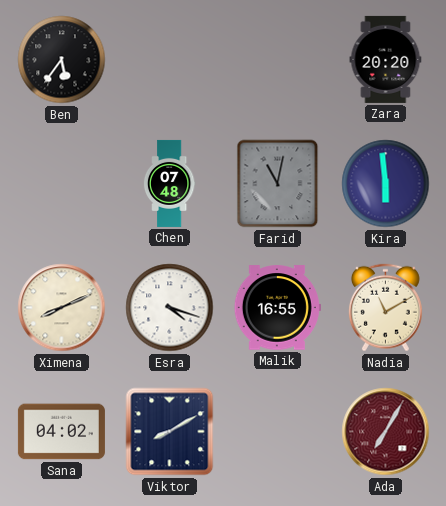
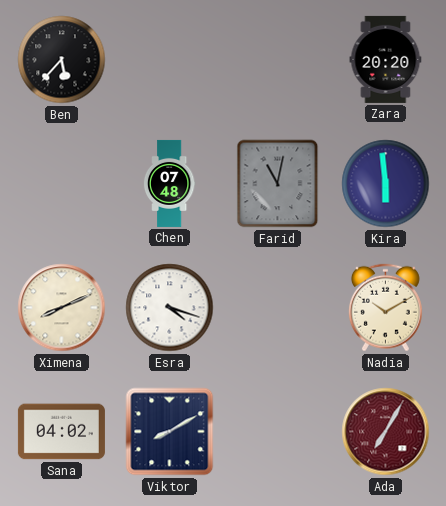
Ben: 5:36 -> 5:37 (62, 60)
Malik: 16:55 -> none (277, 308)
Nadia: 11:10 -> 10:10 (385, 308)
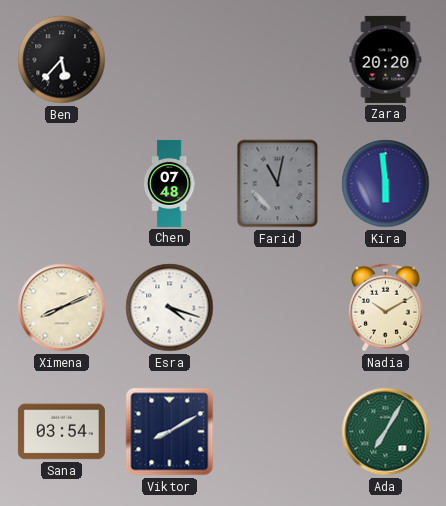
Sana: 04:02 -> 03:54 (61, 432)
Ada dial: burgundy -> green (386, 432)
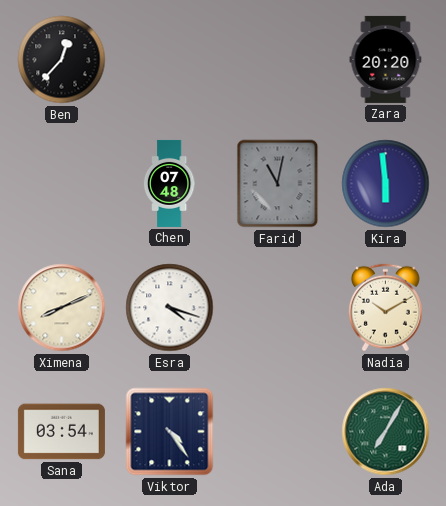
Ben: 5:37 -> 12:37 (62, 60)
Viktor: 8:10 -> 4:24 (170, 432)
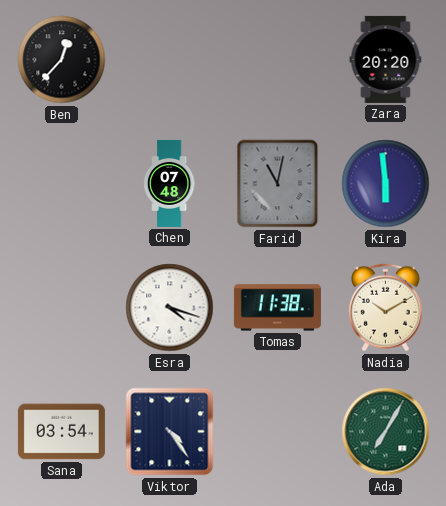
Ximena: 8:11 -> none (62, 308)
Tomas: none -> 11:38 (277, 308)
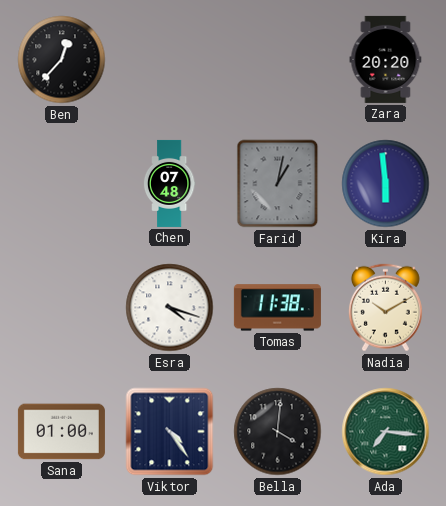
Farid: 11:02 -> 1:02 (278, 184)
Sana: 03:54 -> 01:00 (61, 432)
Bella: none -> 4:01 (278, 432)
Ada: 7:05 -> 7:16 (386, 432)
